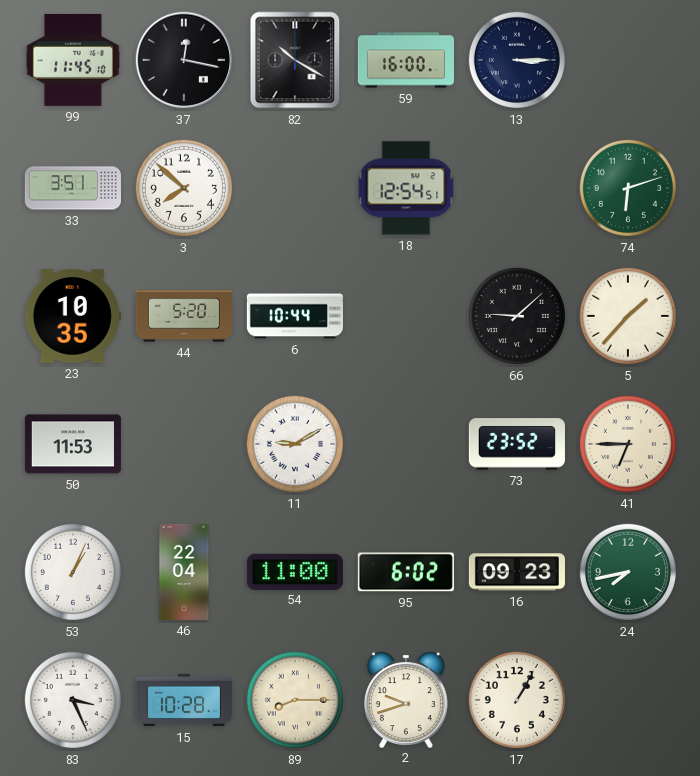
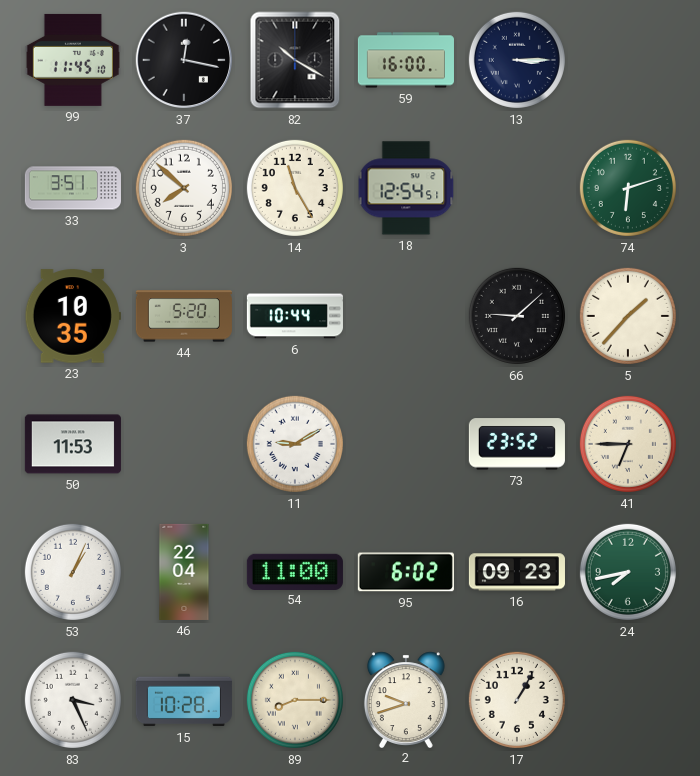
14: none -> 11:25 (295, 188)
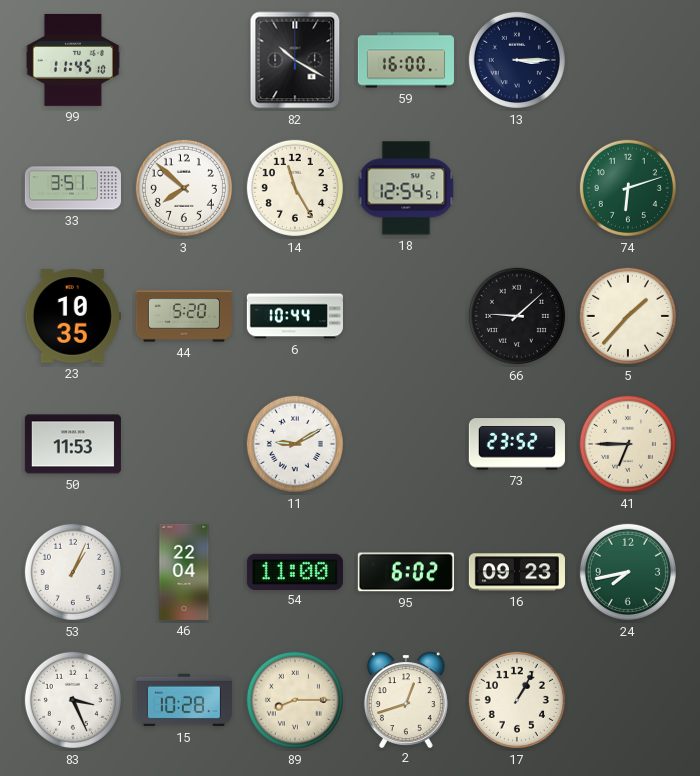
37: 12:17 -> none (184, 60)
2: 9:42 -> 12:42 (406, 699)
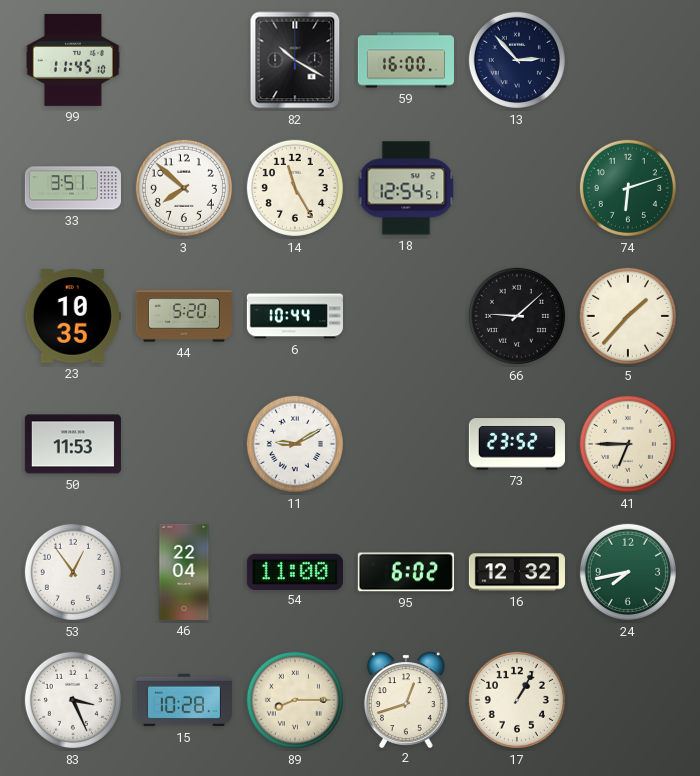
13: 3:15 -> 2:53 (517, 60)
53: 1:04 -> 12:54 (73, 572)
16: 09:23 -> 12:32 (517, 572)
